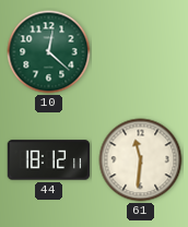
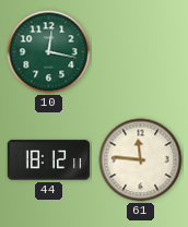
10: 12:22 -> 12:17 (49, 52)
61: 11:31 -> 11:46 (141, 160)
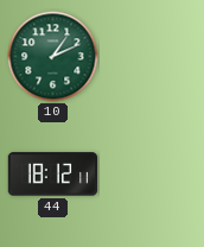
10: 12:17 -> 1:11 (53, 57)
61: 11:46 -> none (141, 160)
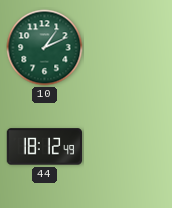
44: 18:12:11 -> 18:12:49 (45, 147)
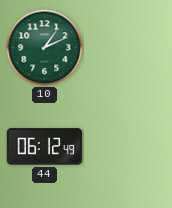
44: 18:12 -> 06:12 (45, 147)
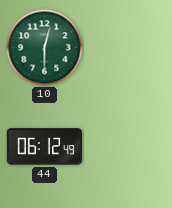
10: 1:11 -> 12:30 (45, 48)
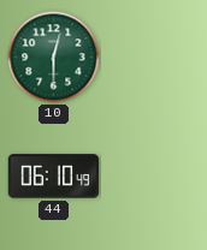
44: 06:12 -> 06:10 (54, 177)
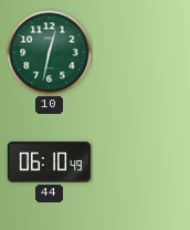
10: 12:30 -> 12:32 (50, 53)
